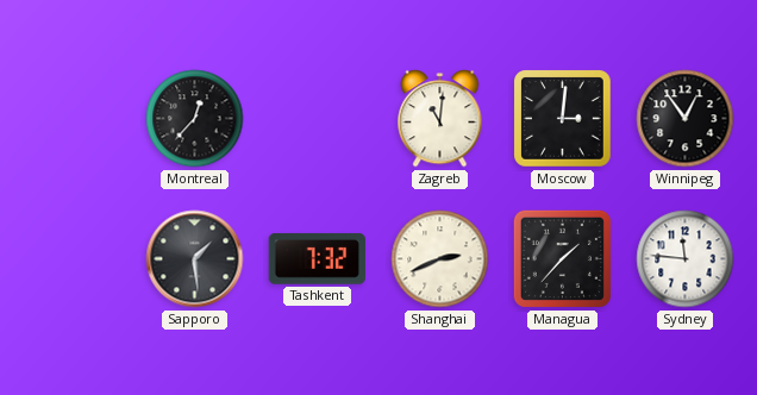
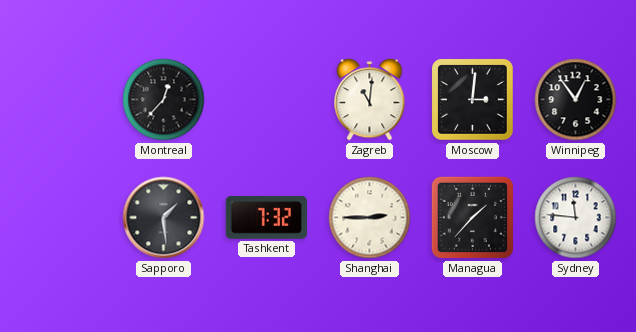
Shanghai: 2:41 -> 2:45 (370, 218)
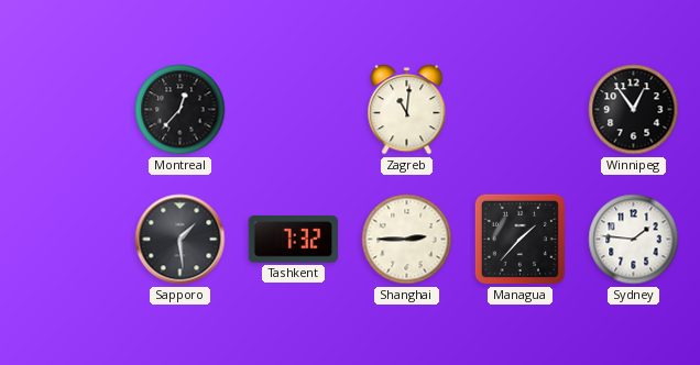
Moscow: 3:01 -> none (473, 100)
Sydney: 11:46 -> 1:46 (634, 240)
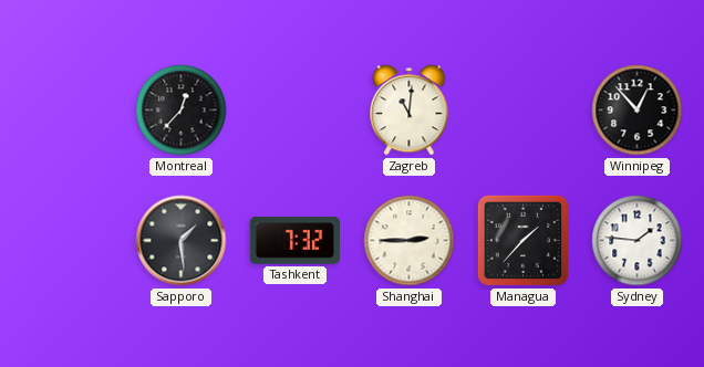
Winnipeg: 12:54 -> 12:53 (638, 111)
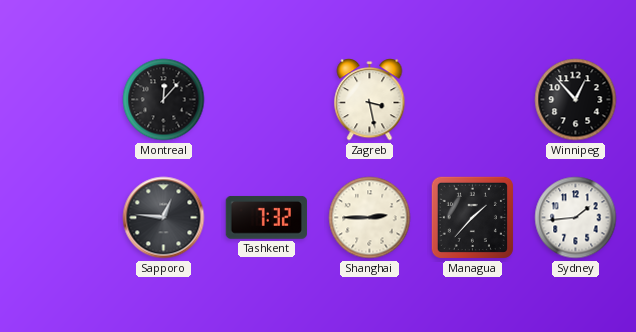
Montreal: 12:37 -> 12:07 (164, 100)
Zagreb: 11:01 -> 3:28 (370, 100)
Sapporo: 1:29 -> 12:46 (164, 218)
Sydney: 1:46 -> 1:44 (576, 218)
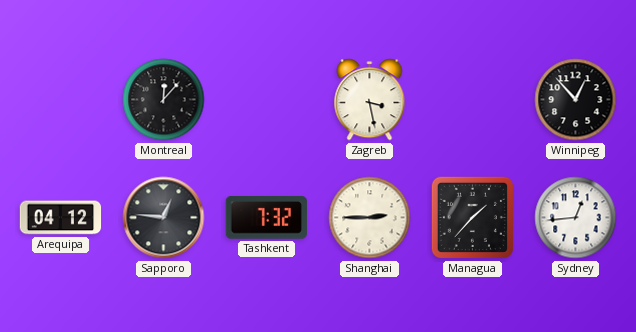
Arequipa: none -> 04:12 (61, 218)
Sydney: 1:44 -> 12:44 (576, 218)
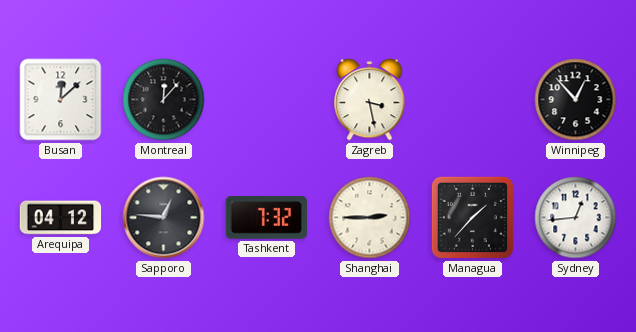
Busan: none -> 12:08 (61, 100)
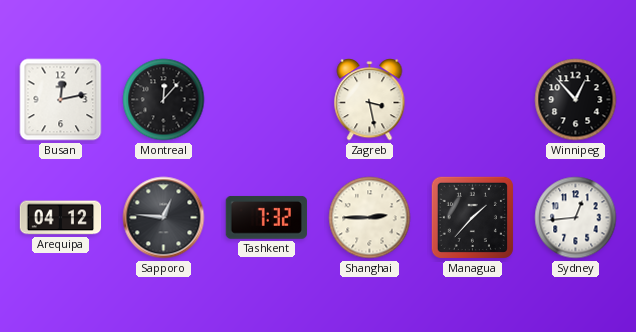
Busan: 12:08 -> 12:13 (61, 100)
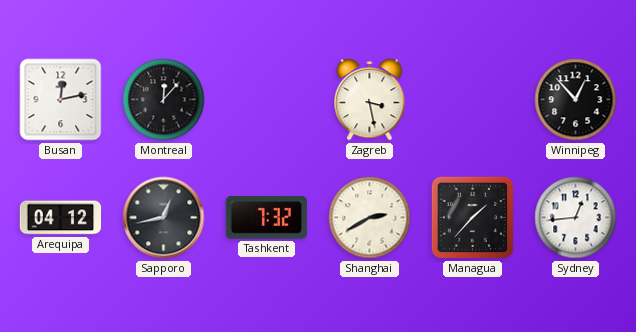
Sapporo: 12:46 -> 12:43 (164, 218)
Shanghai: 2:45 -> 2:40 (370, 218)
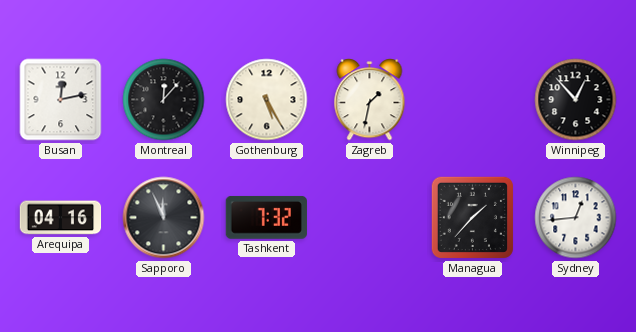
Gothenburg: none -> 5:25 (267, 100)
Zagreb: 3:28 -> 1:32 (370, 100)
Arequipa: 04:12 -> 04:16 (61, 218)
Sapporo: 12:43 -> 11:56 (164, 218)
Shanghai: 2:40 -> none (370, 218)
